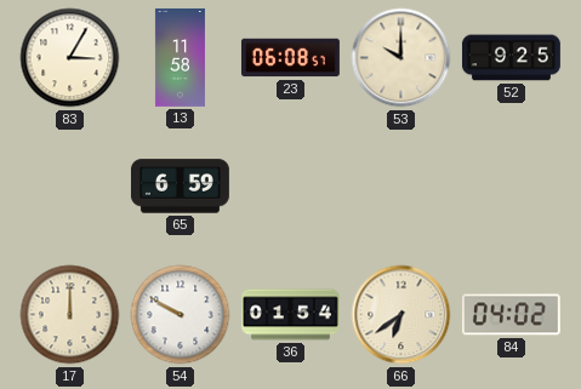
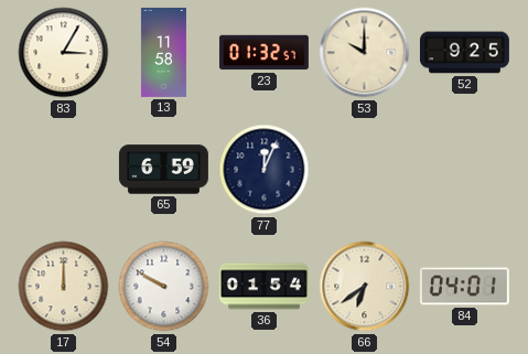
23: 06:08 -> 01:32 (263, 53)
77: none -> 12:04 (265, 170)
84: 04:02 -> 04:01 (464, 287)
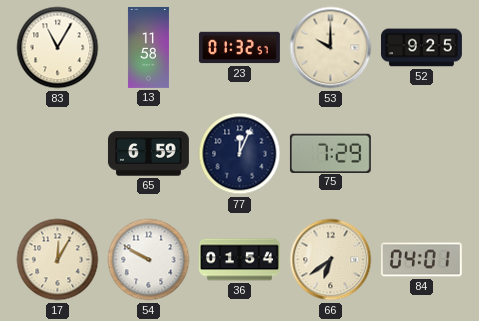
83: 3:05 -> 11:05 (58, 48)
75: none -> 7:29 (330, 153)
17: 12:00 -> 12:05 (58, 260)
